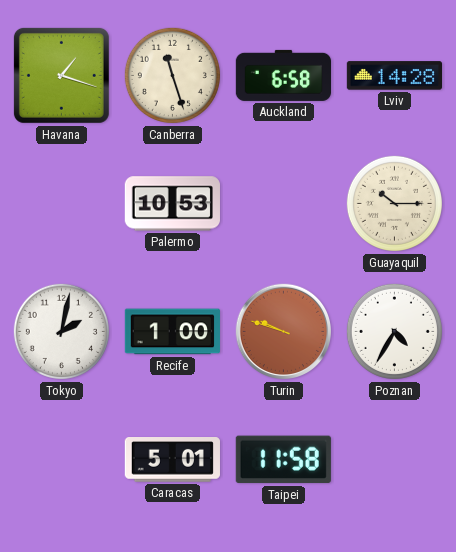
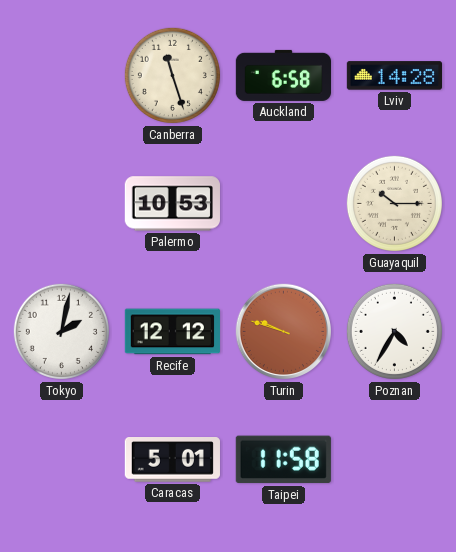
Havana: 1:18 -> none (61, 75)
Recife: 1:00 -> 12:12 (172, 332)
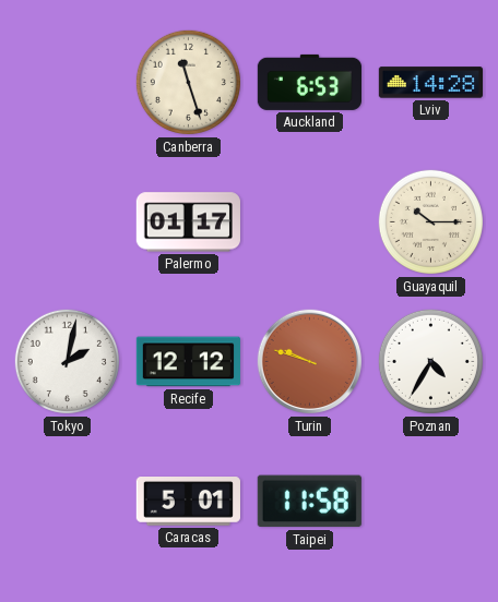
Auckland: 6:58 -> 6:53 (309, 82)
Palermo: 10:53 -> 01:17 (188, 222)
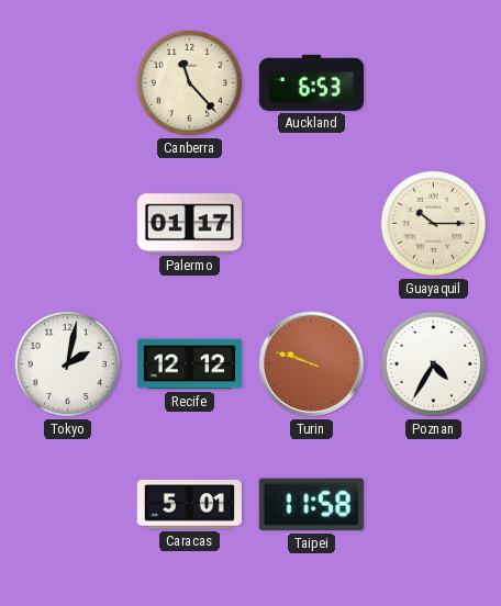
Canberra: 11:27 -> 11:23 (189, 82)
Lviv: 14:28 -> none (430, 83)
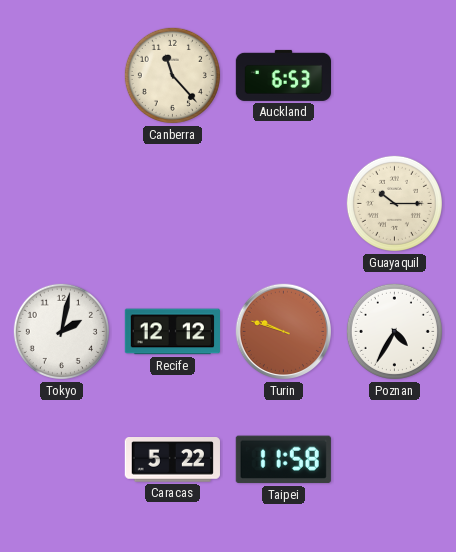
Palermo: 01:17 -> none (189, 224)
Caracas: 5:01 -> 5:22 (172, 460)
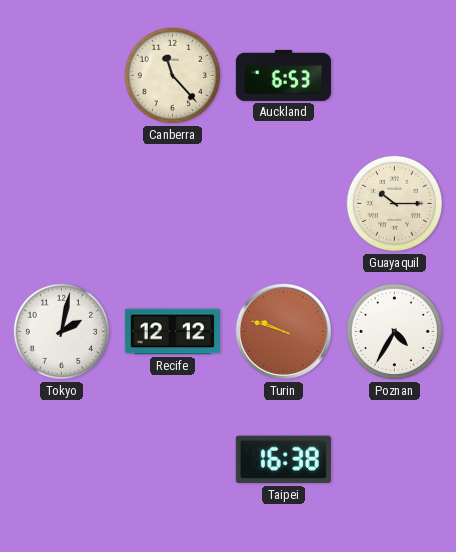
Caracas: 5:22 -> none (172, 460)
Taipei: 11:58 -> 16:38 (283, 460)
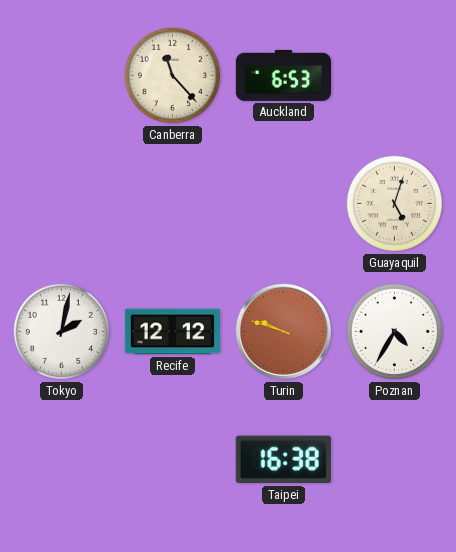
Guayaquil: 10:15 -> 5:03 (394, 203)
